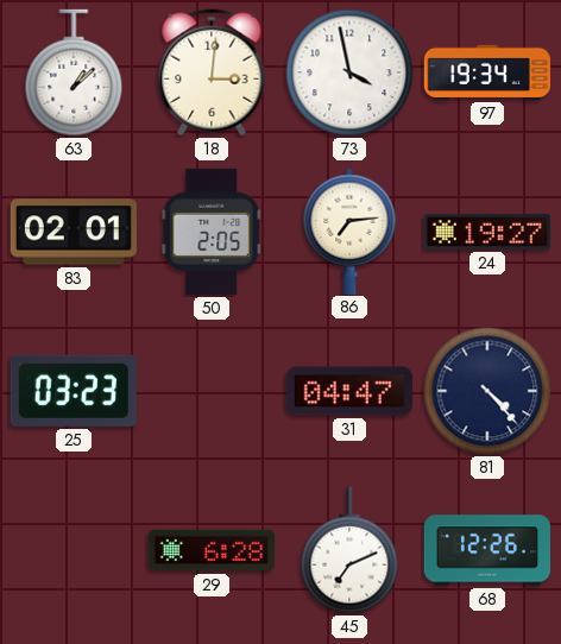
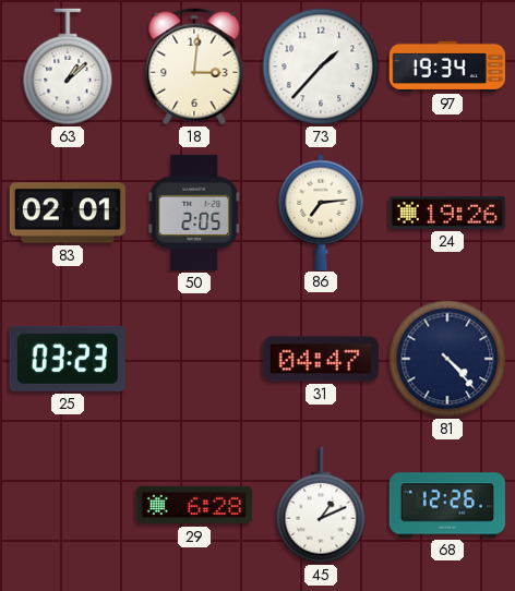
73: 3:58 -> 1:37 (321, 67)
24: 19:27 -> 19:26 (447, 213)
45: 7:11 -> 1:11 (321, 505)
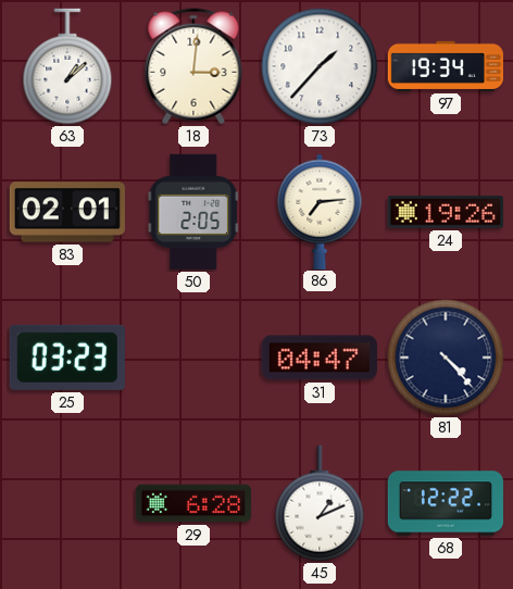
68: 12:26 -> 12:22 (445, 503)
